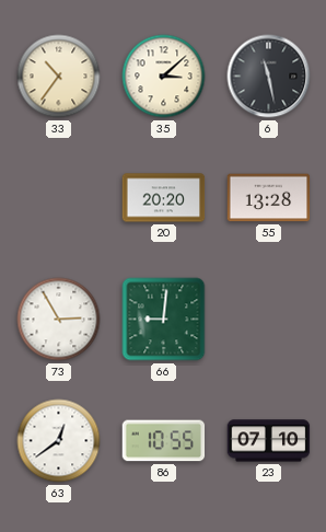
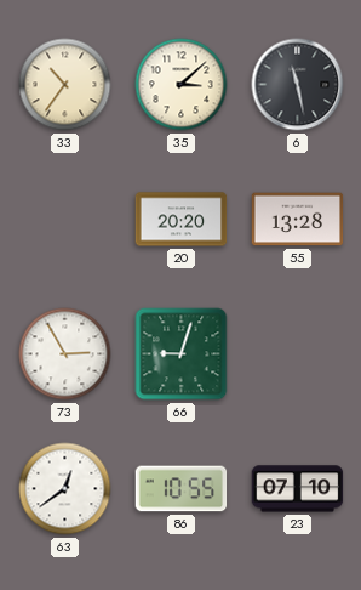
66: 9:01 -> 9:03 (182, 354)
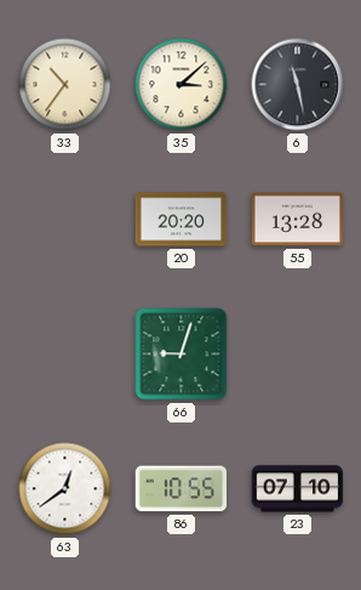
73: 2:55 -> none (65, 354)
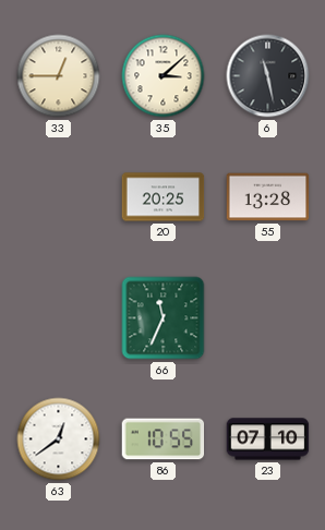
33: 10:36 -> 12:45 (59, 76)
20: 20:20 -> 20:25 (164, 197)
66: 9:03 -> 11:34 (164, 318)
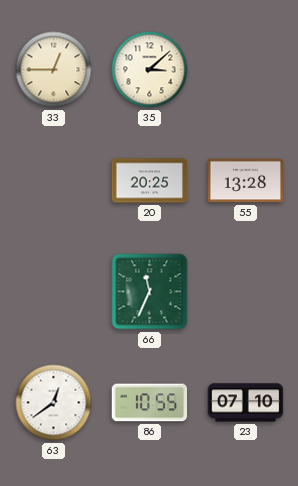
6: 11:28 -> none (268, 76)
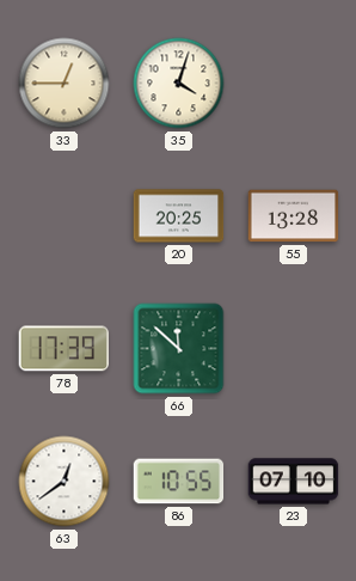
35: 3:08 -> 4:03 (179, 84)
78: none -> 17:39 (65, 349)
66: 11:34 -> 11:52 (179, 349)
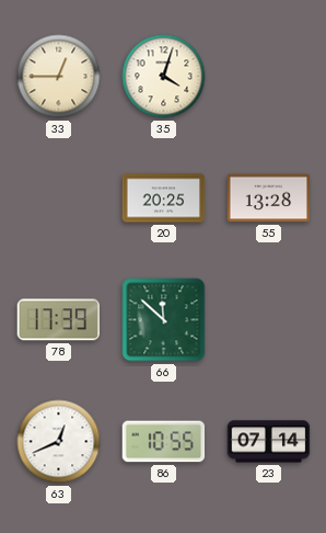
63: 12:39 -> 12:41 (59, 442)
23: 07:10 -> 07:14 (269, 442)
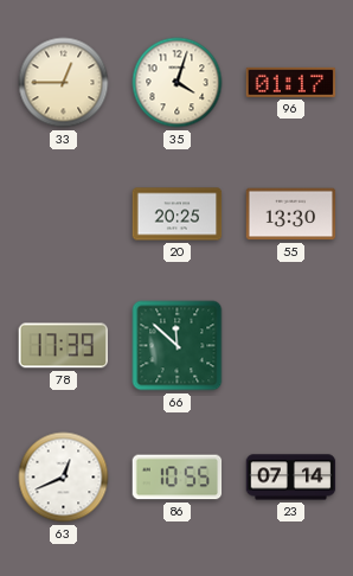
96: none -> 01:17 (291, 82)
55: 13:28 -> 13:30 (291, 215)
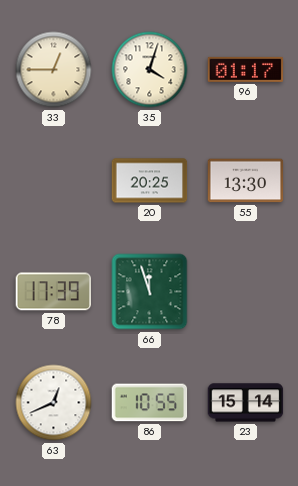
66: 11:52 -> 11:57 (150, 292)
23: 07:14 -> 15:14 (246, 403)
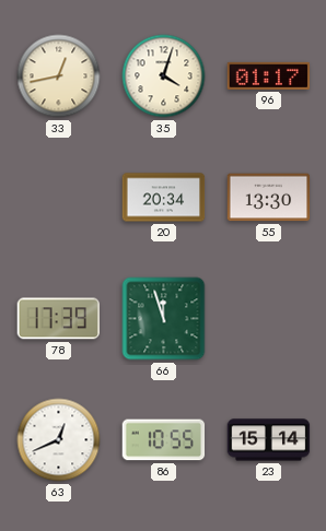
33: 12:45 -> 12:43 (59, 76)
20: 20:25 -> 20:34 (164, 198)
